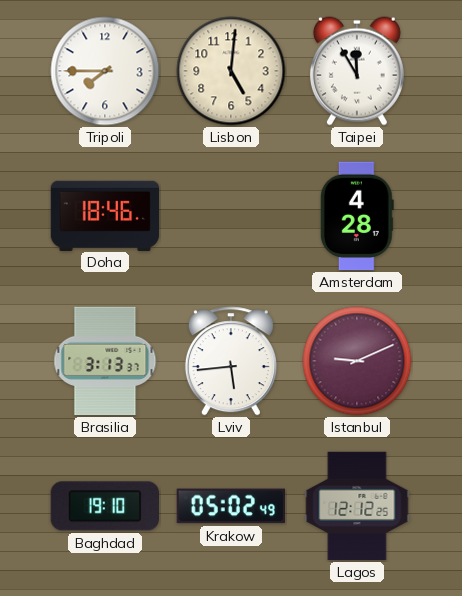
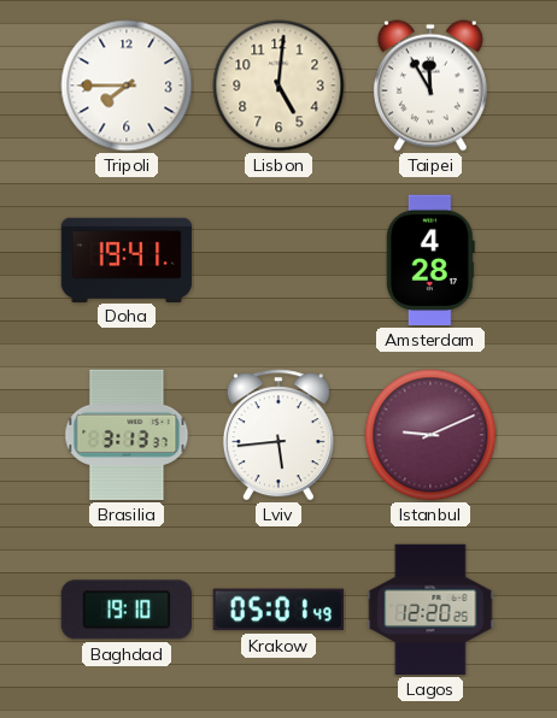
Doha: 18:46 -> 19:41 (127, 259)
Krakow: 05:02 -> 05:01 (277, 610)
Lagos: 12:12 -> 12:20 (430, 610)
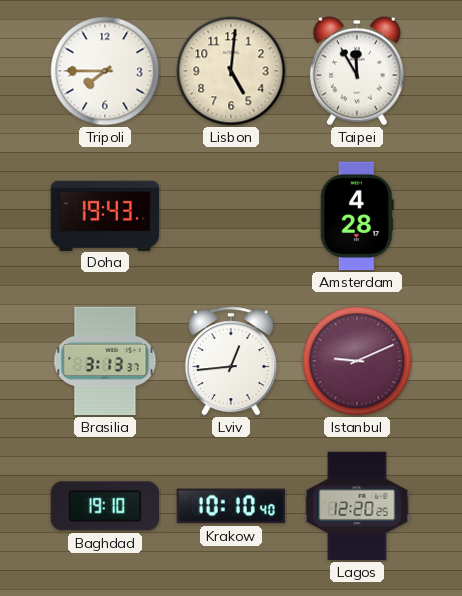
Doha: 19:41 -> 19:43 (105, 215)
Lviv: 5:44 -> 12:44 (231, 361)
Krakow: 05:01 -> 10:10 (230, 506)
